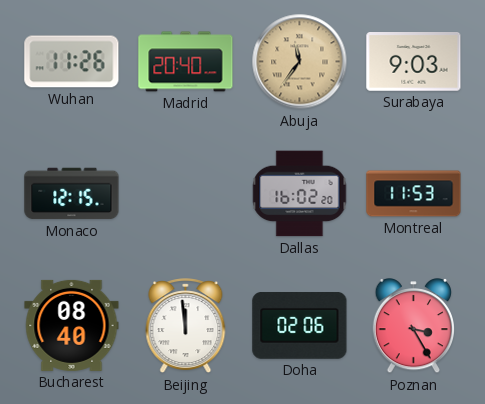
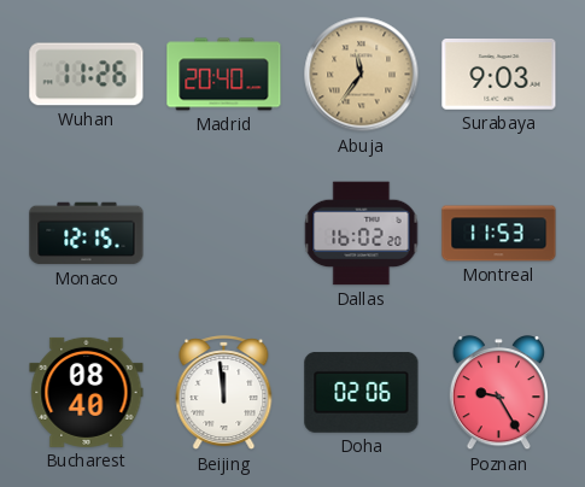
Poznan: 3:25 -> 9:25 (498, 394)
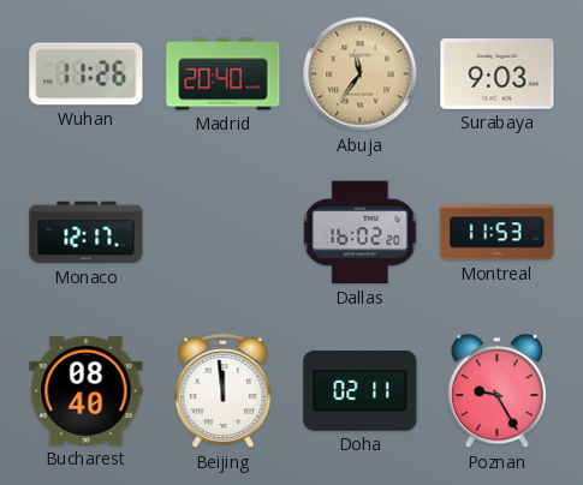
Monaco: 12:15 -> 12:17 (87, 233)
Doha: 02:06 -> 02:11 (361, 391)
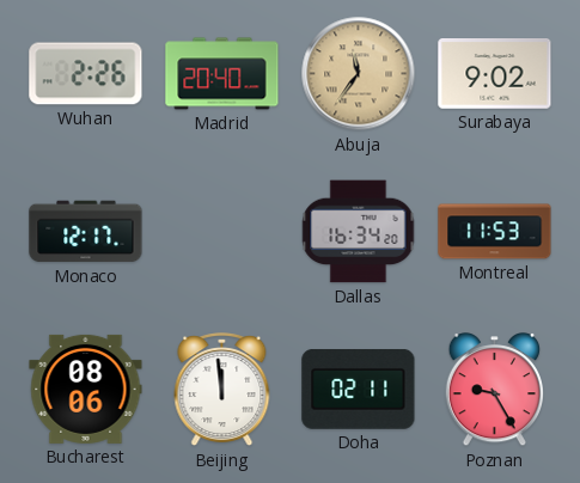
Wuhan: 11:26 -> 2:26 (86, 74)
Surabaya: 9:03 -> 9:02 (495, 74)
Dallas: 16:02 -> 16:34 (359, 232)
Bucharest: 08:40 -> 08:06 (86, 389)
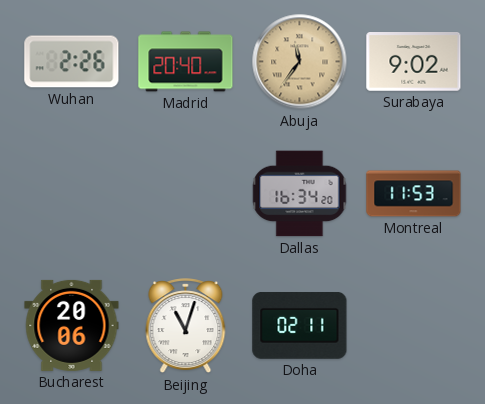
Monaco: 12:17 -> none (86, 232)
Bucharest: 08:06 -> 20:06 (72, 325)
Beijing: 11:59 -> 11:03 (186, 326)
Poznan: 9:25 -> none (494, 391)
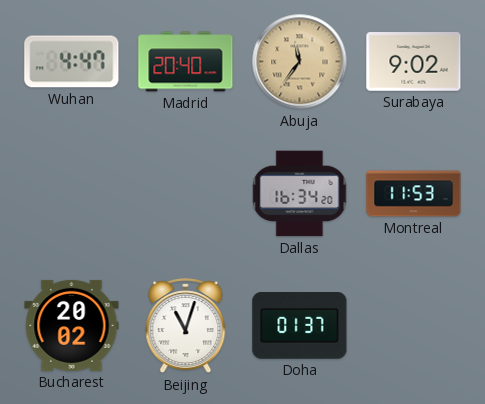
Wuhan: 2:26 -> 4:47 (72, 62)
Bucharest: 20:06 -> 20:02 (72, 325)
Doha: 02:11 -> 01:37 (300, 326)
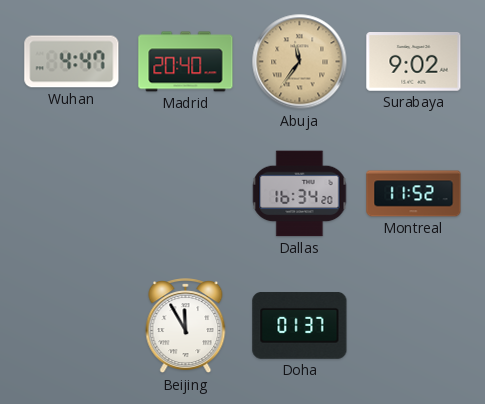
Montreal: 11:53 -> 11:52 (414, 194)
Bucharest: 20:02 -> none (72, 325)
Beijing: 11:03 -> 11:55 (186, 326)
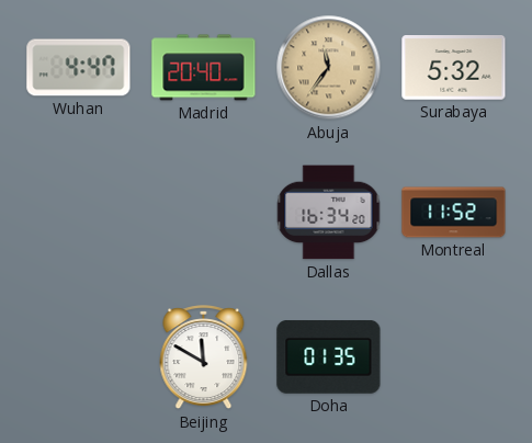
Surabaya: 9:02 -> 5:32 (454, 68)
Beijing: 11:55 -> 11:50 (204, 357)
Doha: 01:37 -> 01:35 (329, 357)
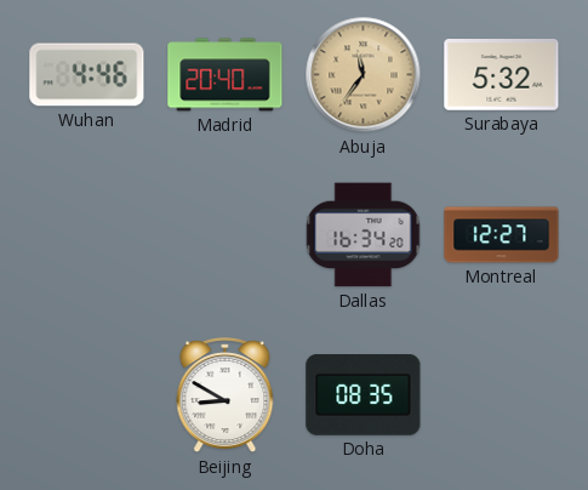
Wuhan: 4:47 -> 4:46 (87, 75)
Montreal: 11:52 -> 12:27 (502, 235)
Beijing: 11:50 -> 8:50 (226, 395)
Doha: 01:35 -> 08:35 (364, 395)
